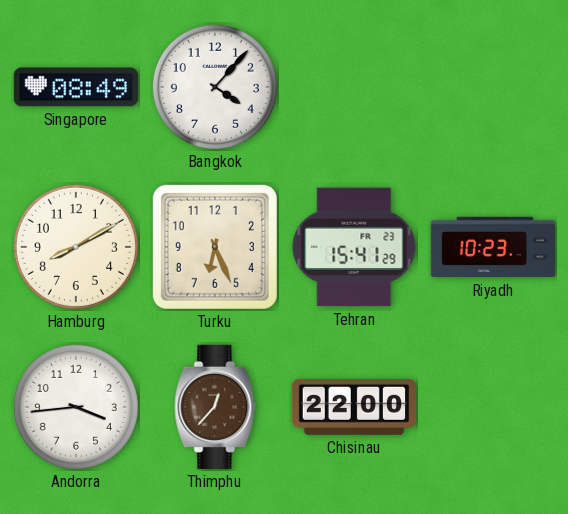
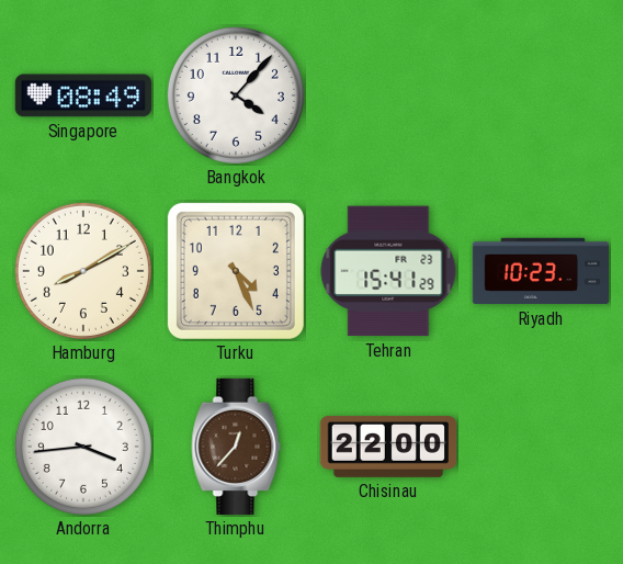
Turku: 6:26 -> 4:26 (236, 271)
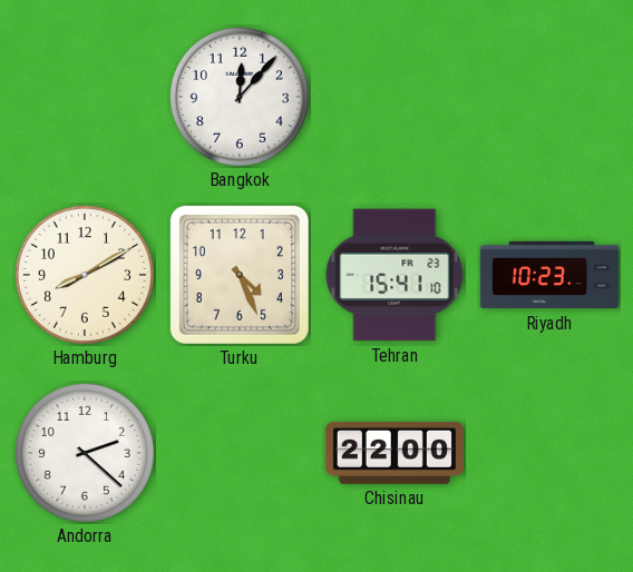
Singapore: 08:49 -> none (83, 95)
Bangkok: 4:07 -> 12:07 (240, 97)
Tehran: 15:41:29 -> 15:41:10 (395, 275)
Andorra: 3:44 -> 2:22 (85, 453)
Thimphu: 12:37 -> none (236, 447)
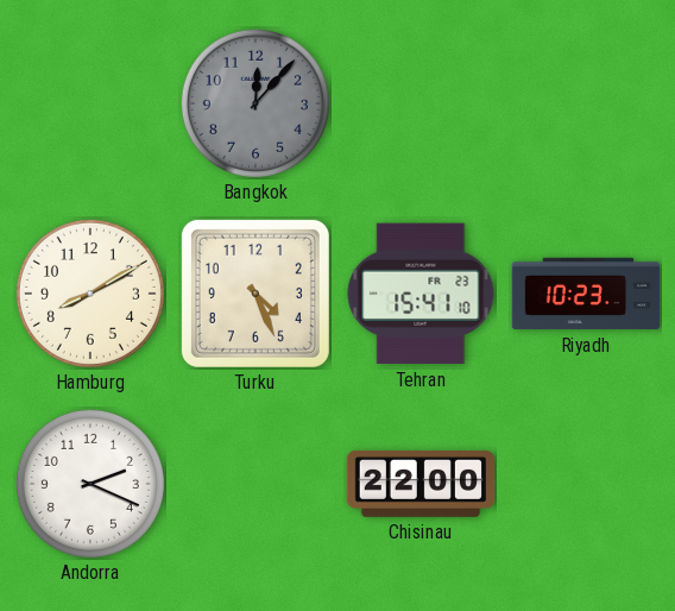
Bangkok dial: white -> grey (256, 103)
Andorra: 2:22 -> 2:19 (90, 484)
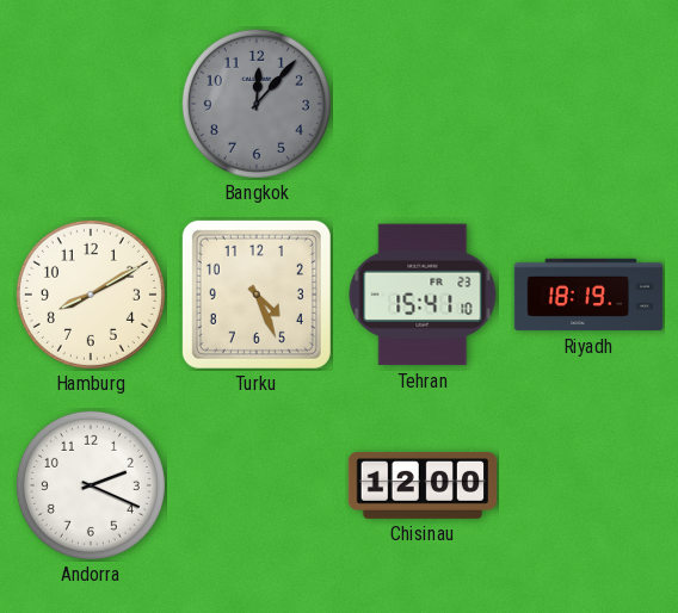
Riyadh: 10:23 -> 18:19 (588, 295)
Chisinau: 22:00 -> 12:00 (423, 485)
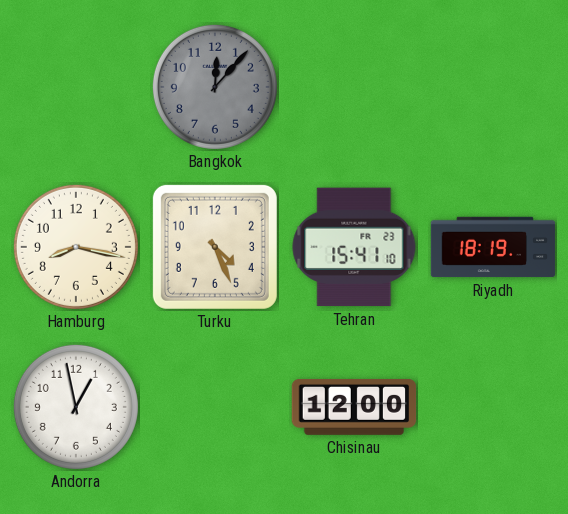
Hamburg: 8:10 -> 8:17 (76, 247)
Andorra: 2:19 -> 12:58 (76, 407)
